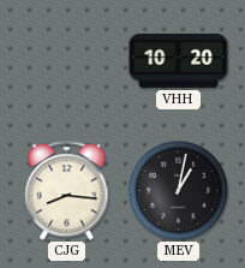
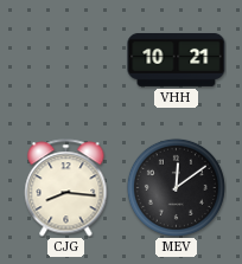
VHH: 10:20 -> 10:21 (177, 59)
MEV: 1:02 -> 12:09 (176, 187)
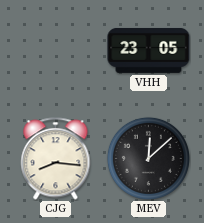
VHH: 10:21 -> 23:05 (149, 50)
MEV: 12:09 -> 12:08 (148, 158)
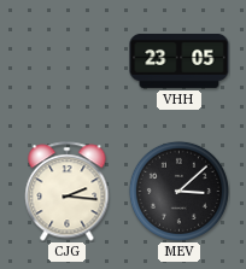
CJG: 8:16 -> 2:16 (68, 192)
MEV: 12:08 -> 3:08 (178, 191)
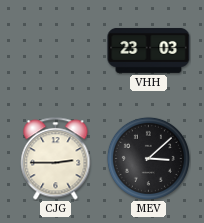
VHH: 23:05 -> 23:03 (149, 50)
CJG: 2:16 -> 2:45 (56, 159)
